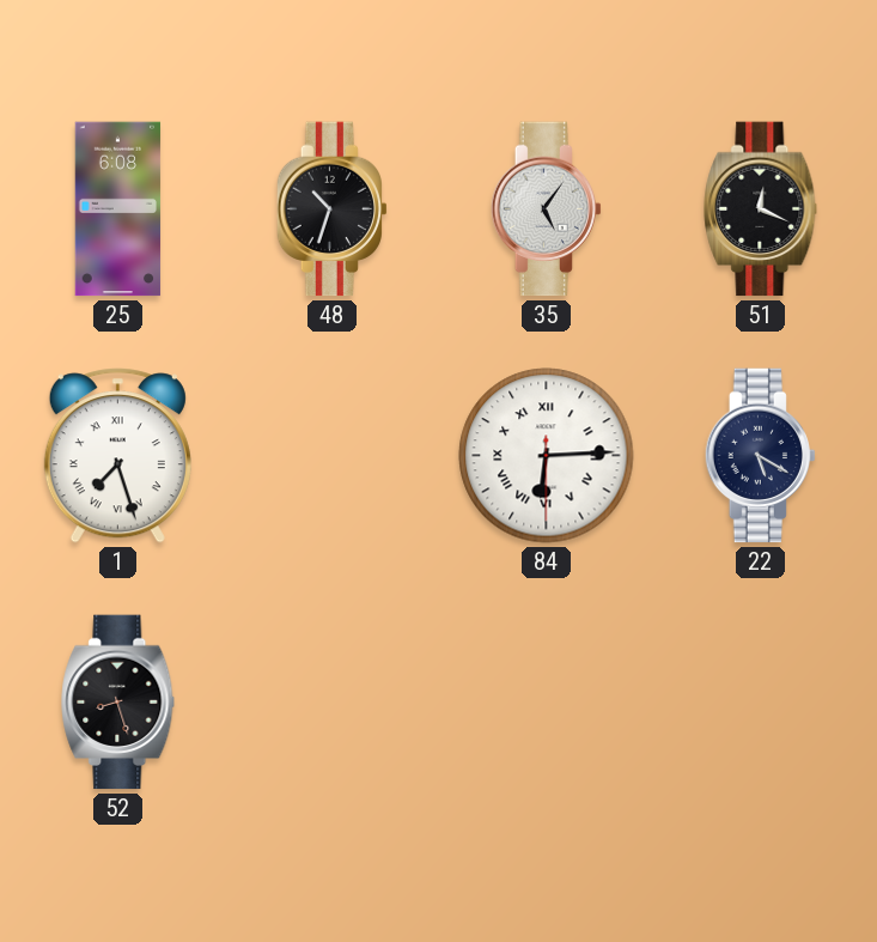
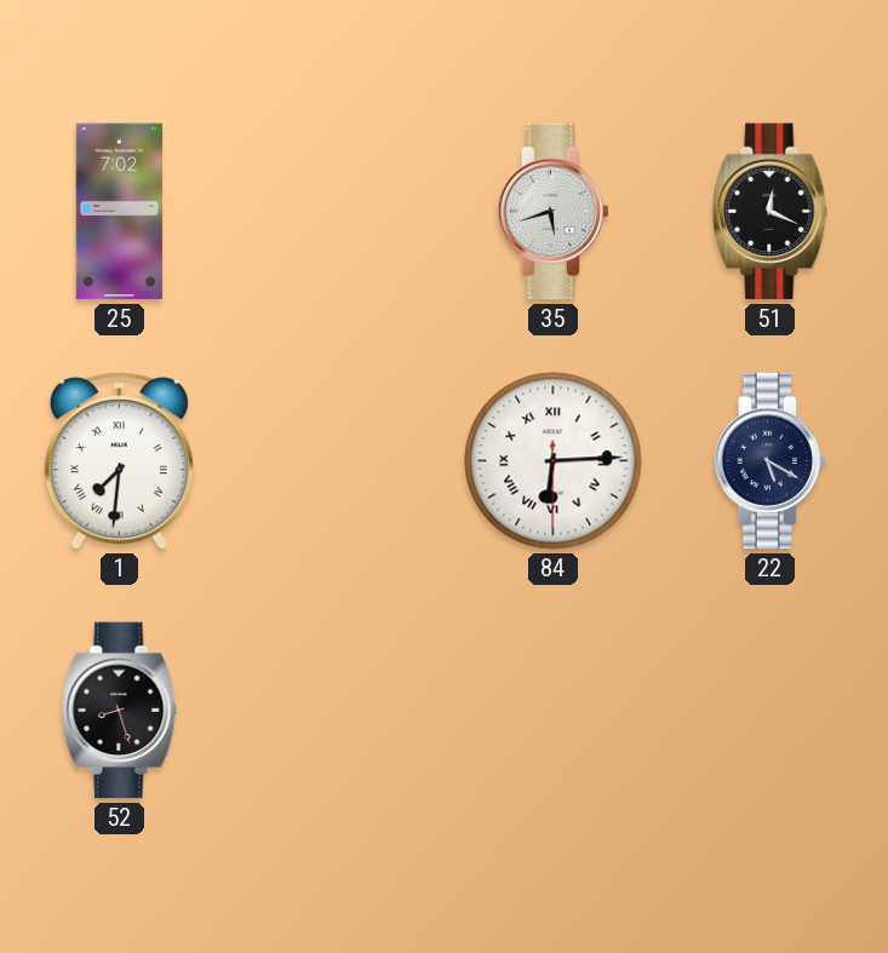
25: 6:08 -> 7:02 (120, 212)
48: 10:33 -> none (331, 209)
35: 5:06 -> 5:42 (552, 212)
1: 7:27 -> 7:31 (119, 461)
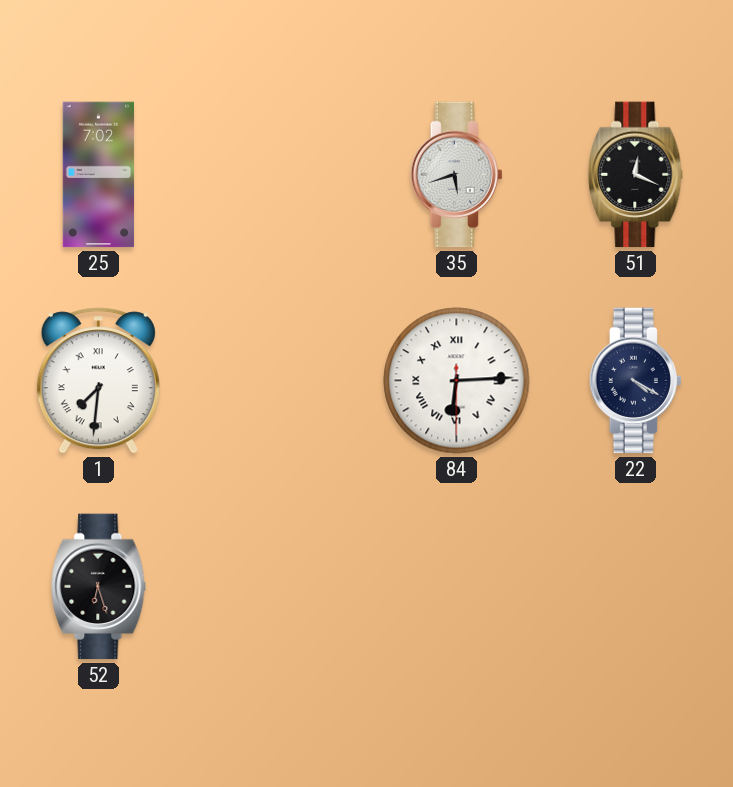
22: 5:20 -> 4:20 (635, 381)
52: 8:27 -> 6:27 (99, 587)
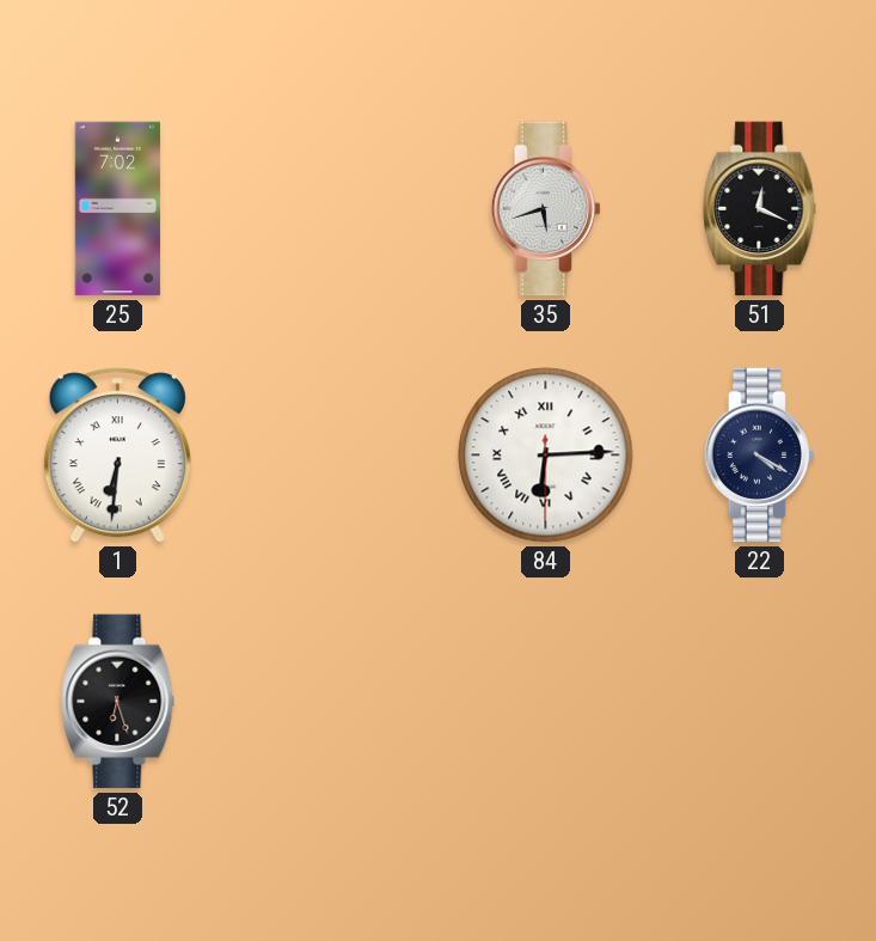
1: 7:31 -> 6:31 (117, 456)
